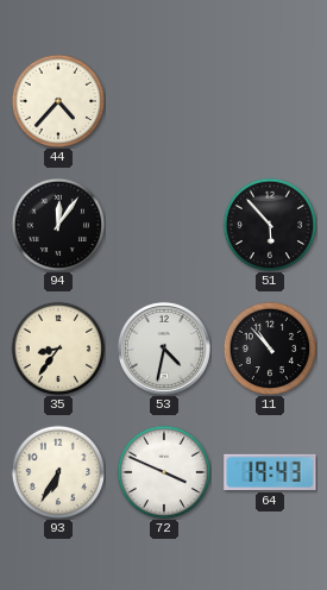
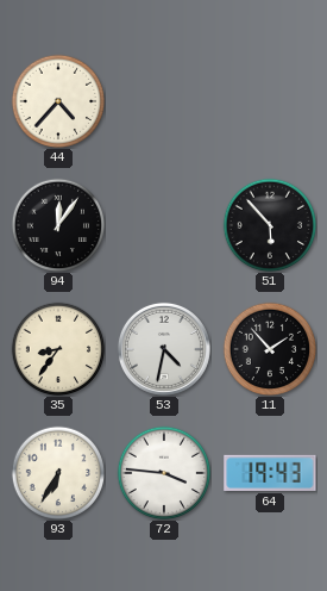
11: 10:53 -> 1:53 (270, 349)
72: 3:49 -> 3:46 (164, 473)
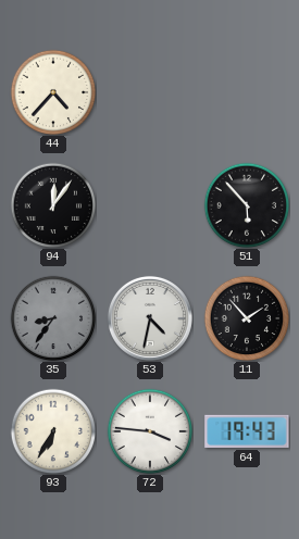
35 dial: cream -> grey (53, 318)
